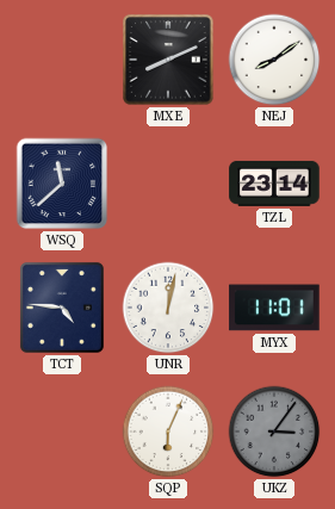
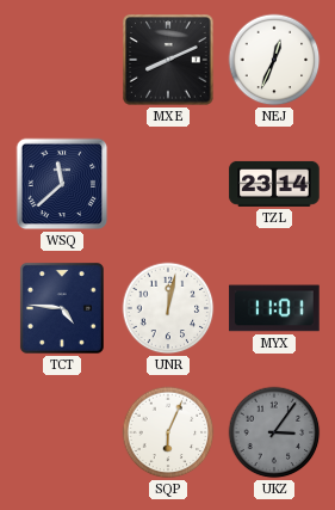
NEJ: 8:09 -> 12:34 (274, 60)
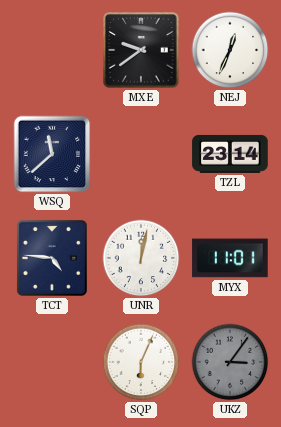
MXE: 8:11 -> 9:39 (141, 50)
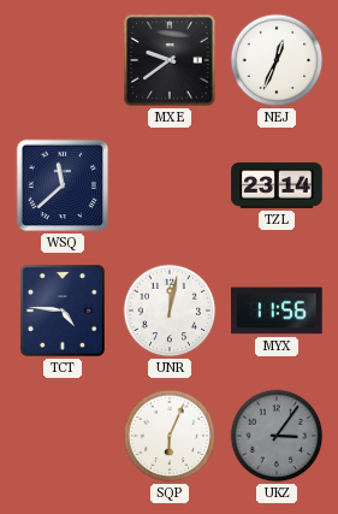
MYX: 11:01 -> 11:56 (277, 311)
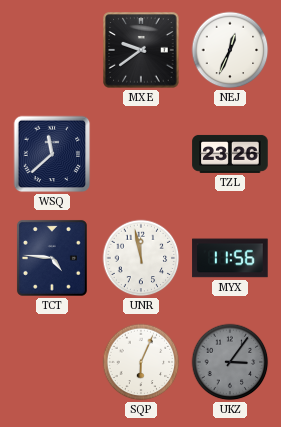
TZL: 23:14 -> 23:26 (230, 154)
UNR: 12:02 -> 11:58 (141, 258)
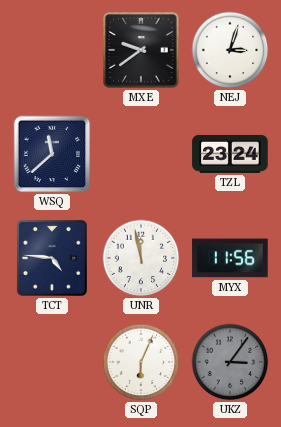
NEJ: 12:34 -> 3:03 (230, 50)
TZL: 23:26 -> 23:24 (230, 154)
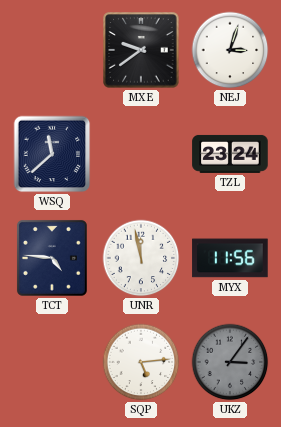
SQP: 6:04 -> 5:14 (141, 362)
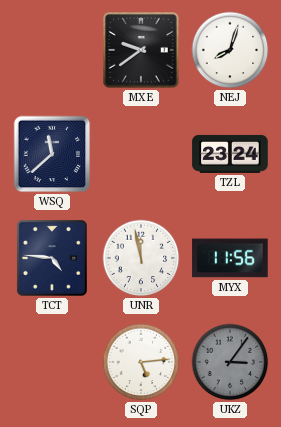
NEJ: 3:03 -> 8:03 (230, 50)
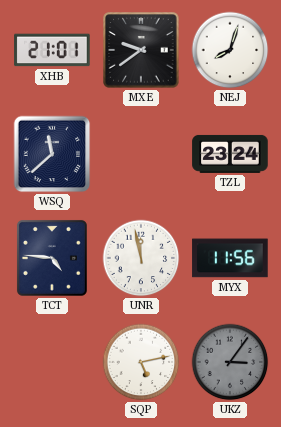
XHB: none -> 21:01 (52, 50)
SQP: 5:14 -> 5:13 (141, 362)
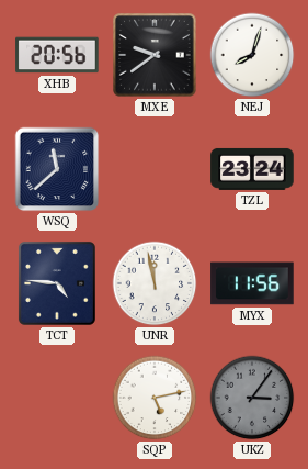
XHB: 21:01 -> 20:56 (57, 55)
